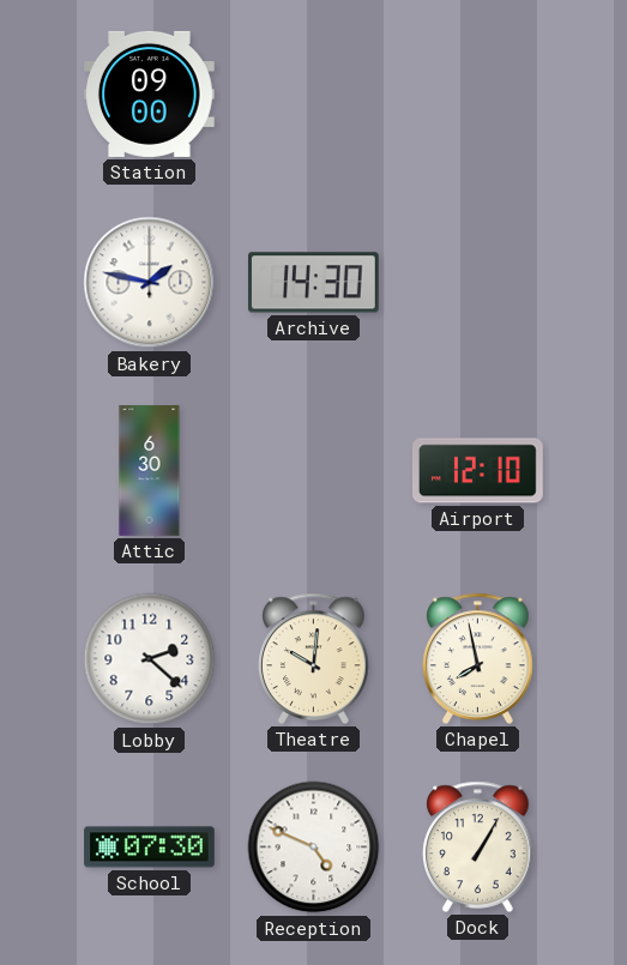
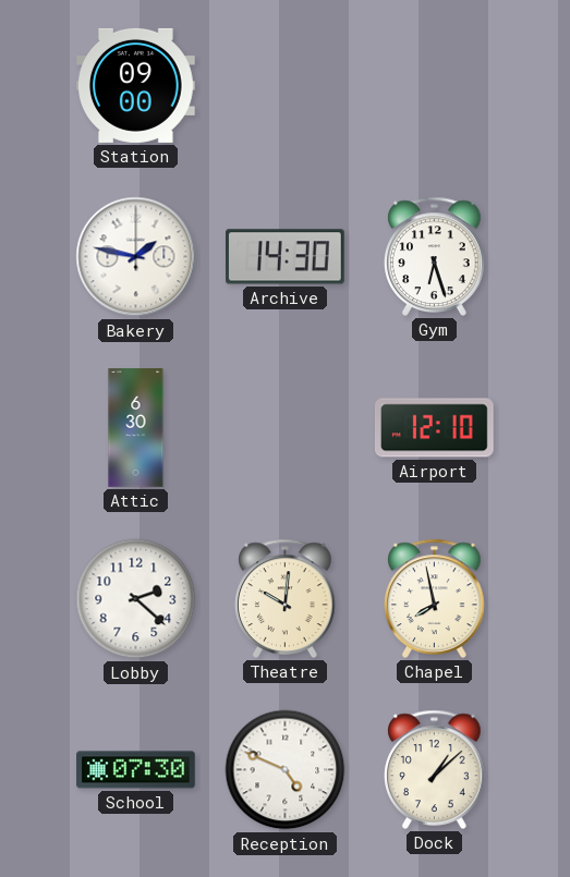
Gym: none -> 6:27 (435, 256)
Dock: 1:05 -> 1:08 (435, 769)
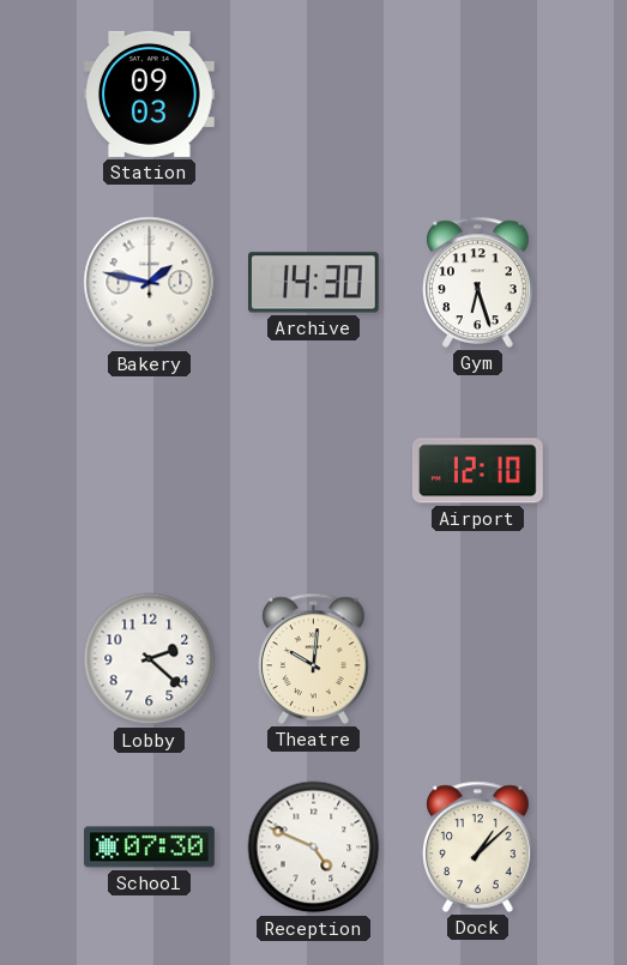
Station: 09:00 -> 09:03 (150, 94)
Attic: 6:30 -> none (136, 428)
Chapel: 7:58 -> none (435, 598)
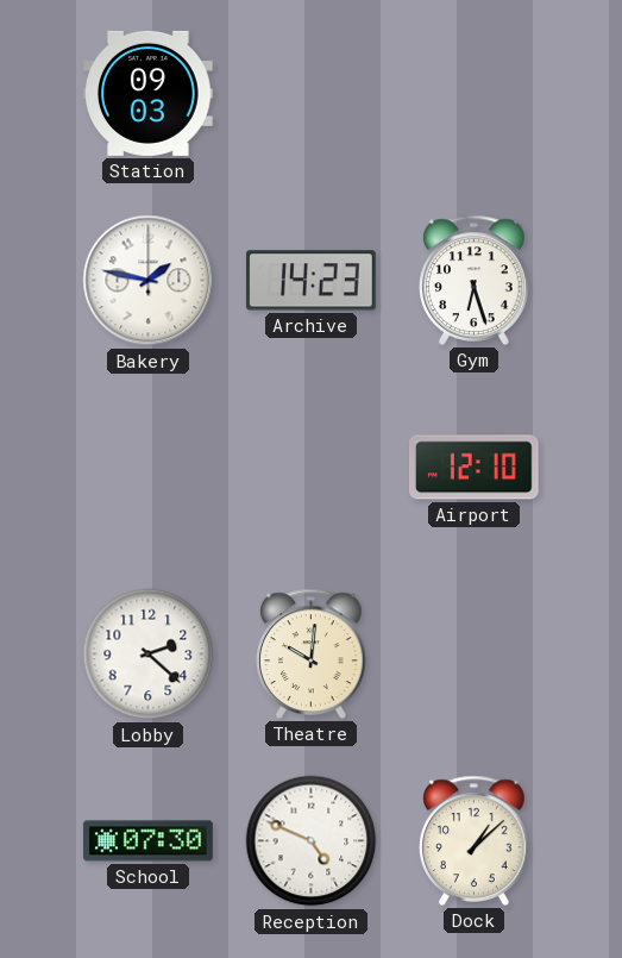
Archive: 14:30 -> 14:23 (312, 281)
